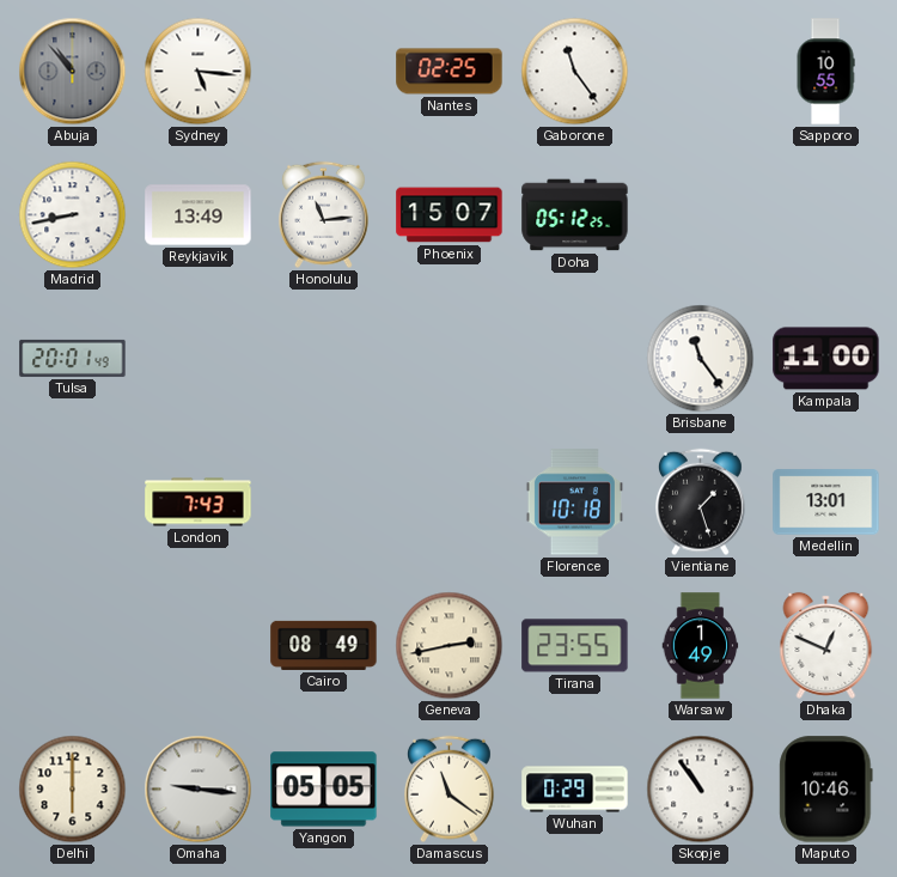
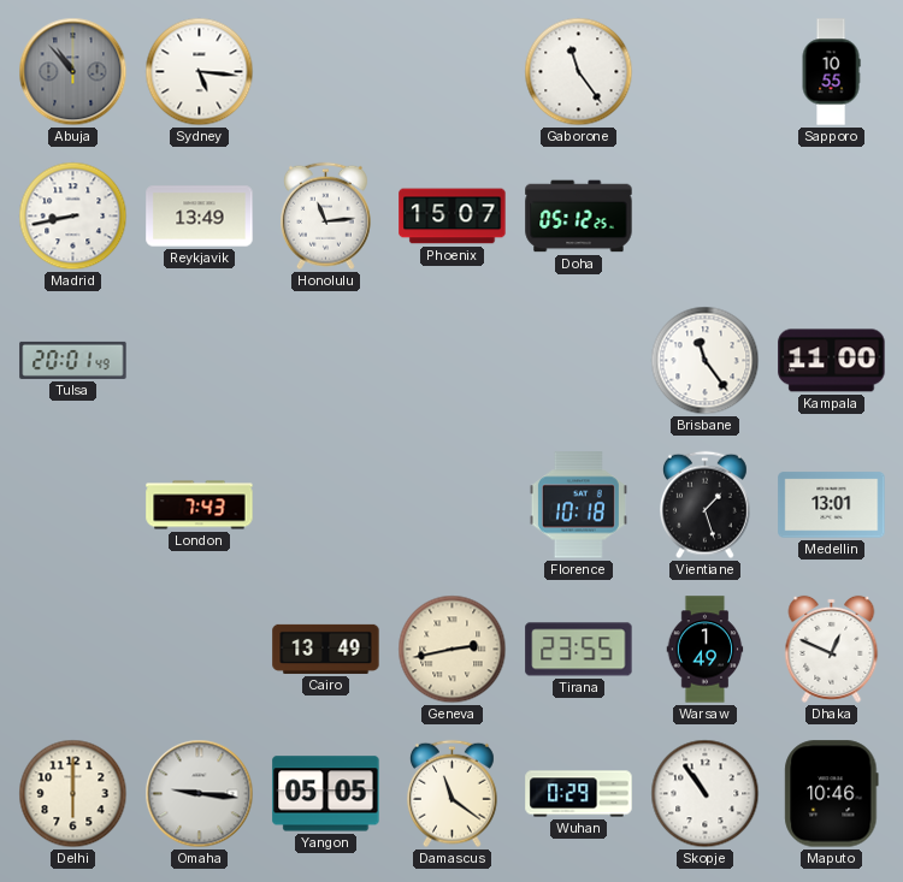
Nantes: 02:25 -> none (450, 72)
Cairo: 08:49 -> 13:49 (326, 649)
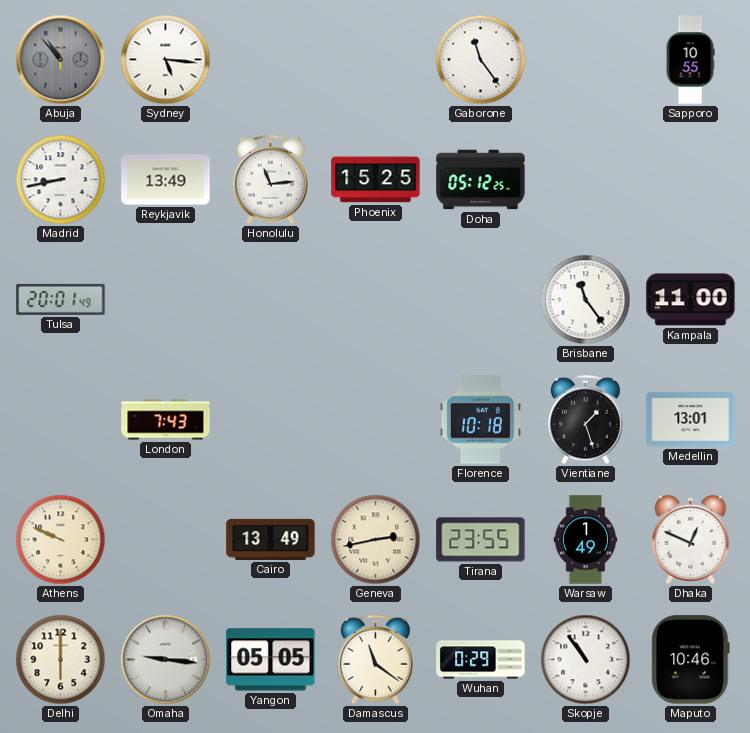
Phoenix: 15:07 -> 15:25 (376, 180)
Athens: none -> 9:49 (61, 540)
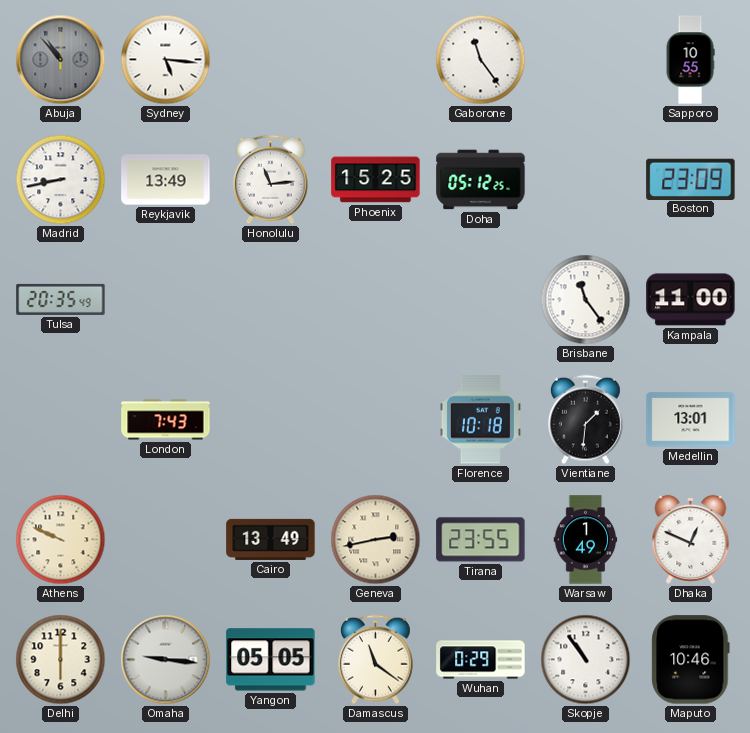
Boston: none -> 23:09 (691, 179)
Tulsa: 20:01 -> 20:35 (61, 299)
Vientiane: 1:27 -> 1:31 (586, 420)
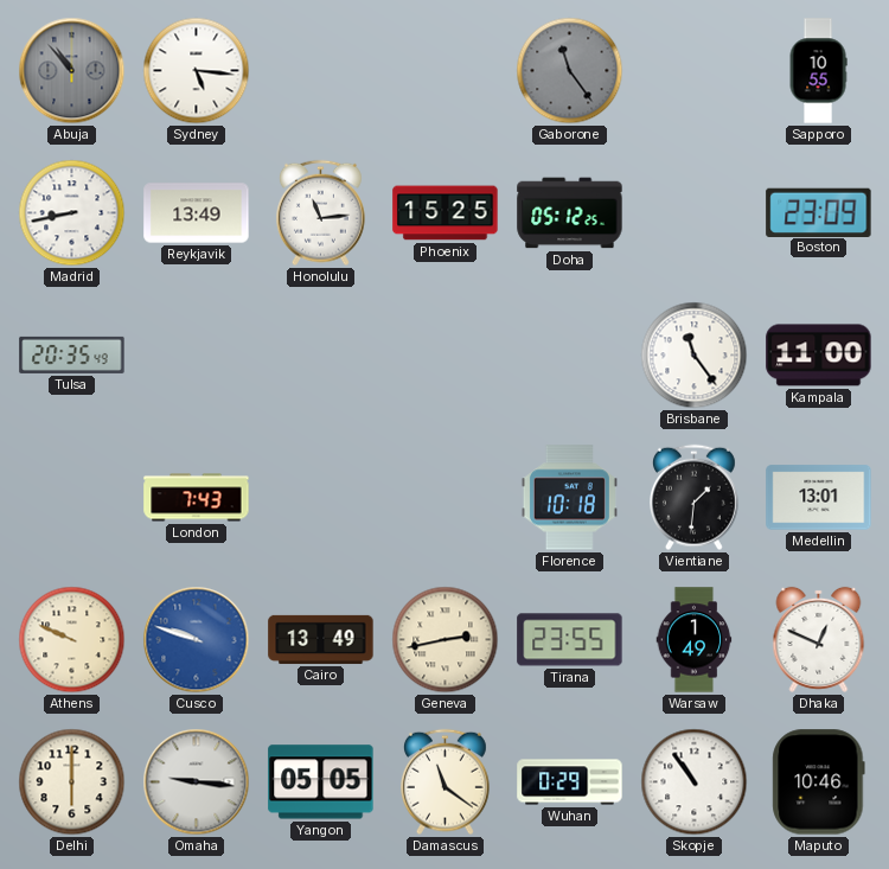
Gaborone dial: white -> grey (570, 71)
Cusco: none -> 9:48 (197, 640)
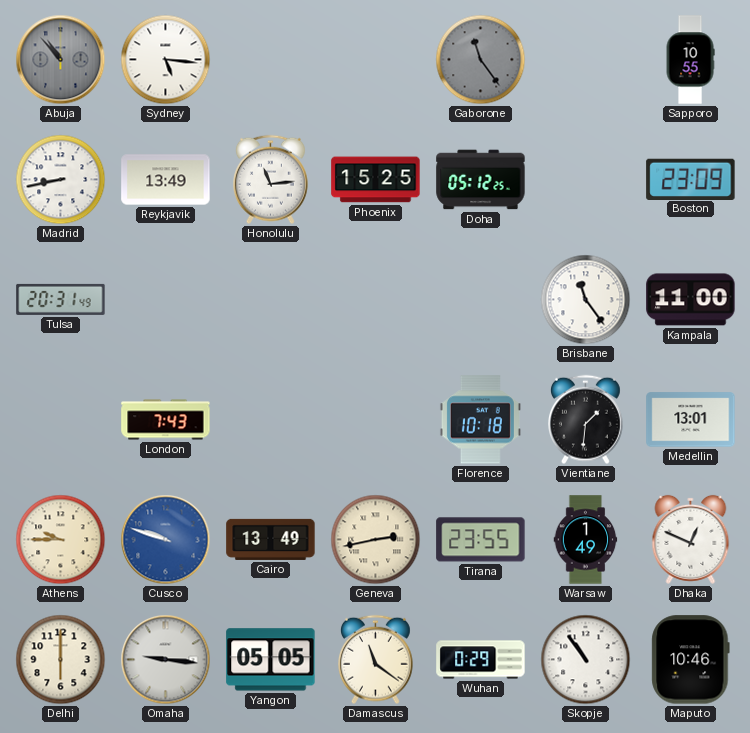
Tulsa: 20:35 -> 20:31 (61, 299)
Athens: 9:49 -> 9:45 (61, 540)
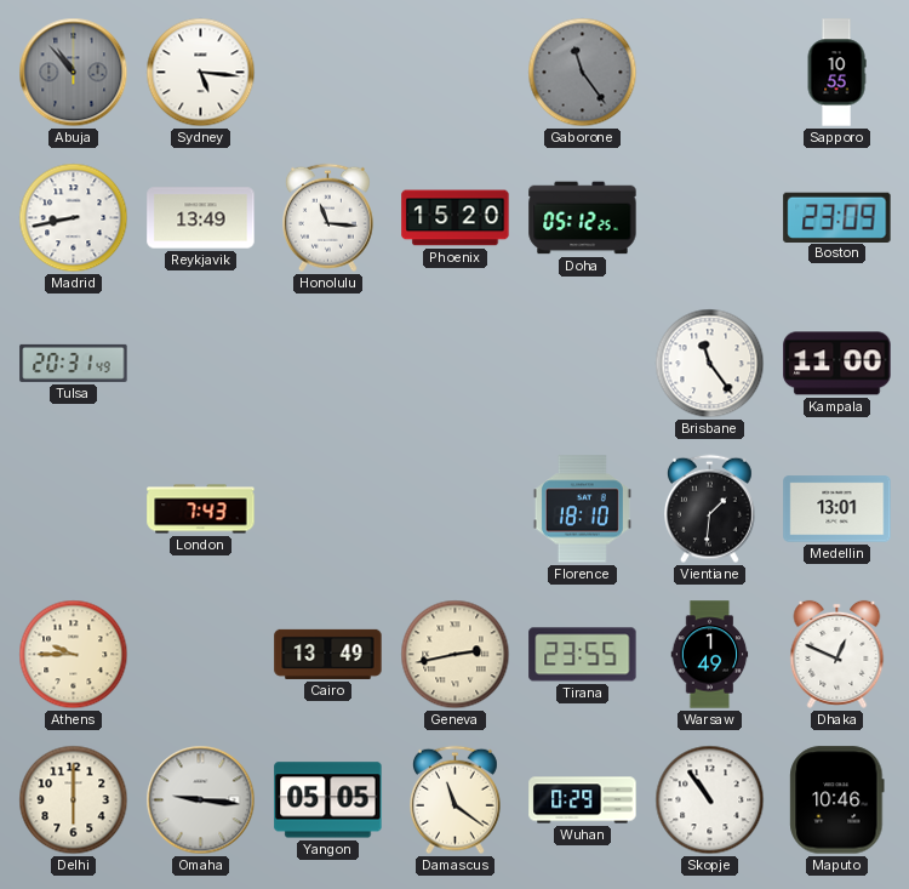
Honolulu: 11:14 -> 11:16 (328, 218)
Phoenix: 15:25 -> 15:20 (456, 218)
Florence: 10:18 -> 18:10 (582, 509)
Cusco: 9:48 -> none (166, 540)
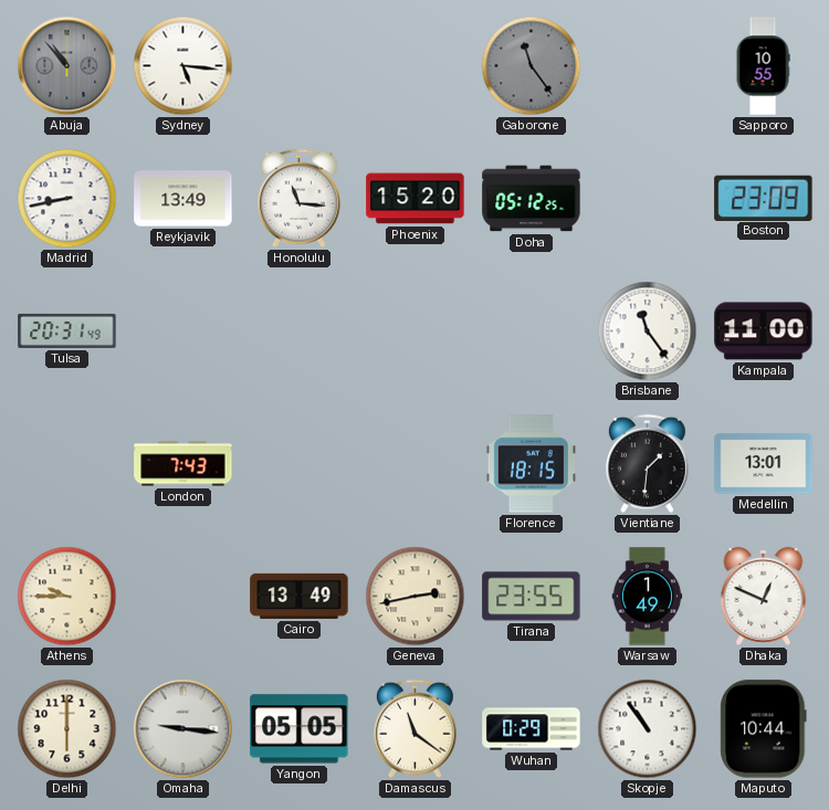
Florence: 18:10 -> 18:15 (531, 464)
Maputo: 10:46 -> 10:44 (764, 729)
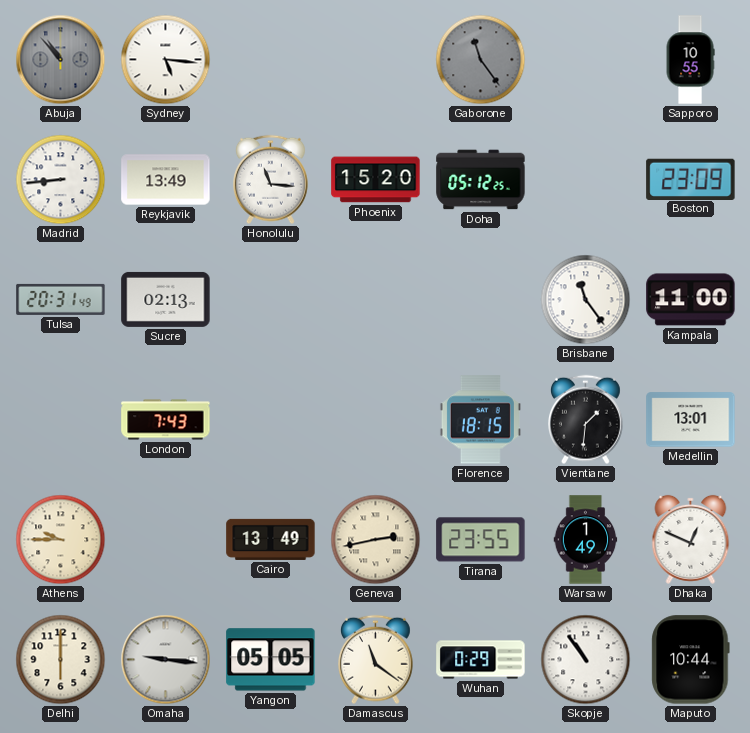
Madrid: 8:43 -> 8:44 (61, 180)
Sucre: none -> 02:13 (166, 299)
